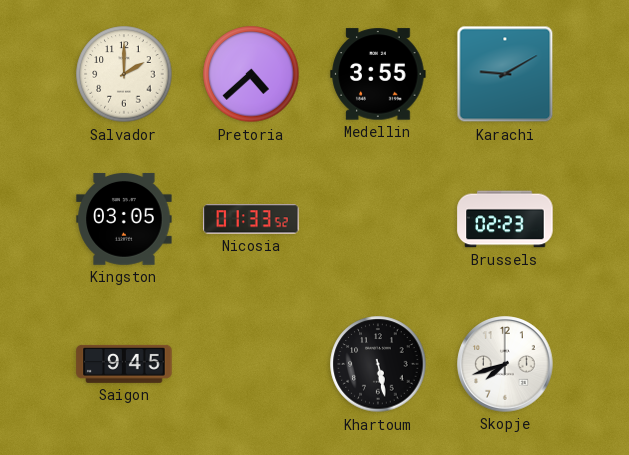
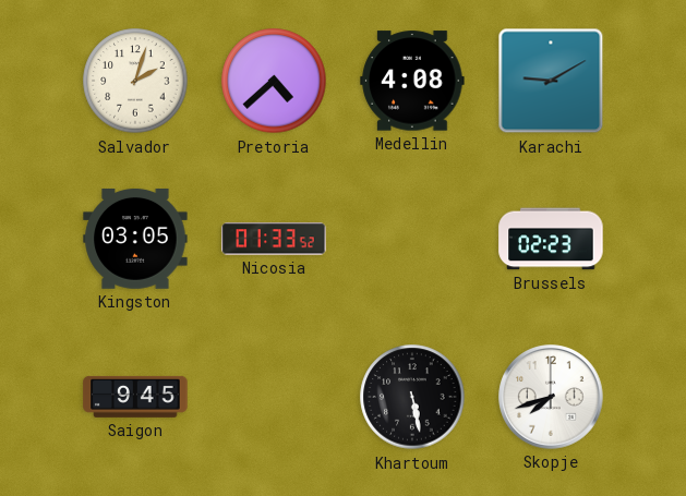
Salvador: 2:00 -> 2:03 (135, 81)
Medellin: 3:55 -> 4:08 (412, 81)
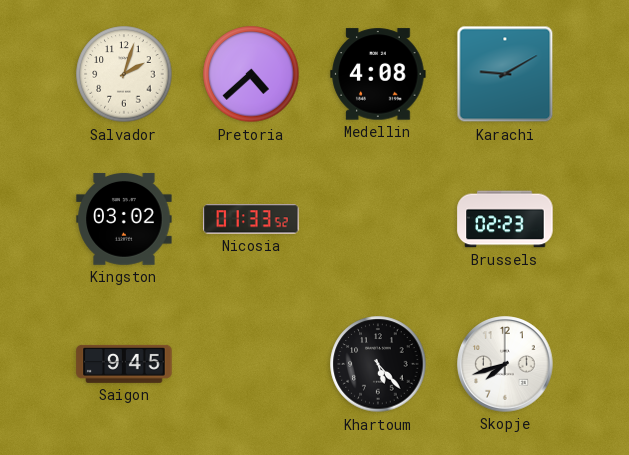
Kingston: 03:05 -> 03:02 (124, 219)
Khartoum: 5:28 -> 5:23 (378, 364)
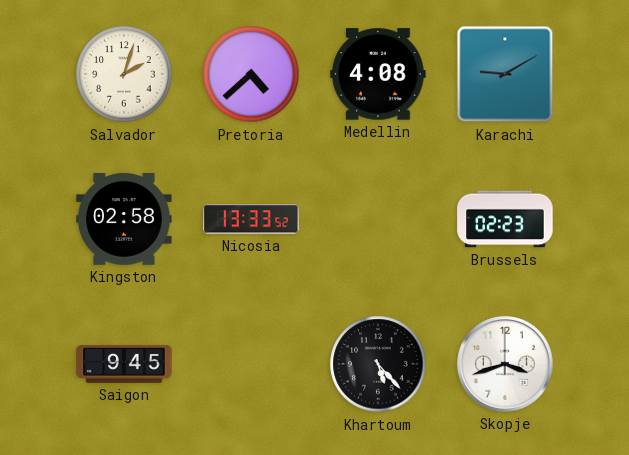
Kingston: 03:02 -> 02:58 (124, 219)
Nicosia: 01:33 -> 13:33 (251, 219)
Skopje: 7:42 -> 3:42 (505, 364)
